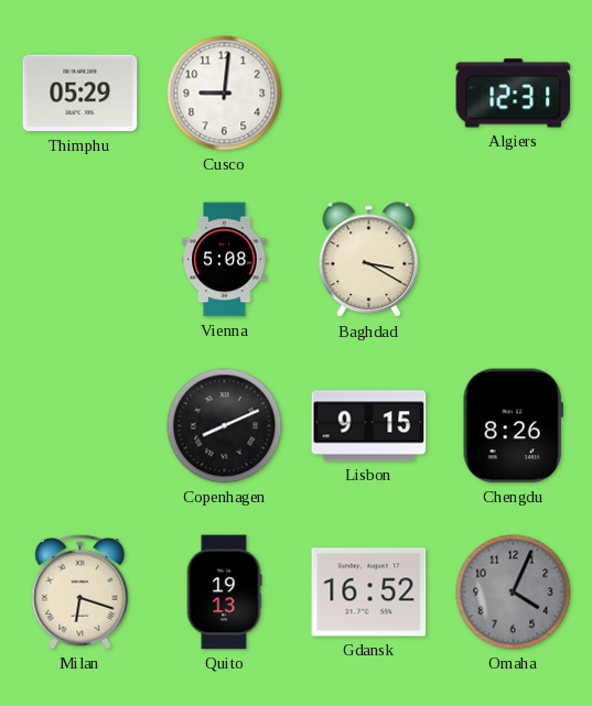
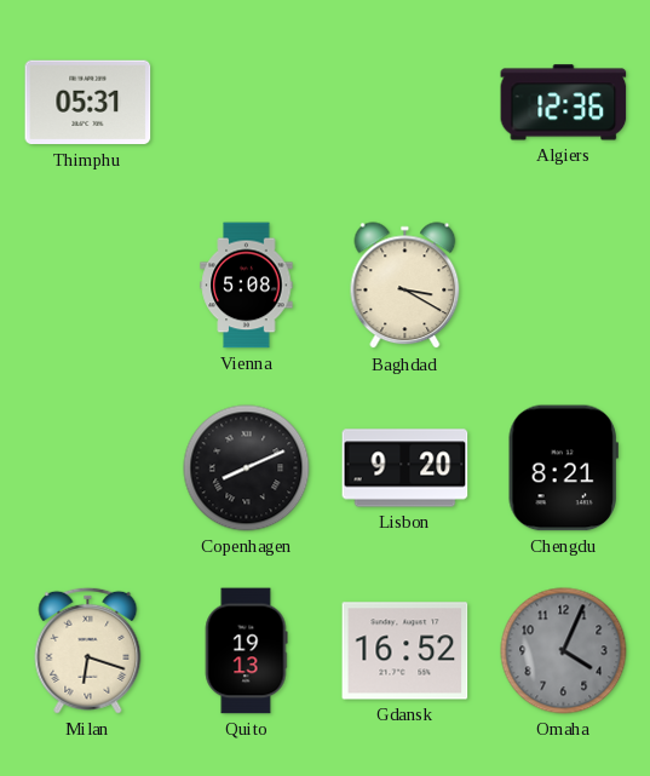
Thimphu: 05:29 -> 05:31 (88, 103)
Cusco: 9:01 -> none (225, 94)
Algiers: 12:31 -> 12:36 (564, 103)
Lisbon: 9:15 -> 9:20 (405, 469)
Chengdu: 8:26 -> 8:21 (563, 469)
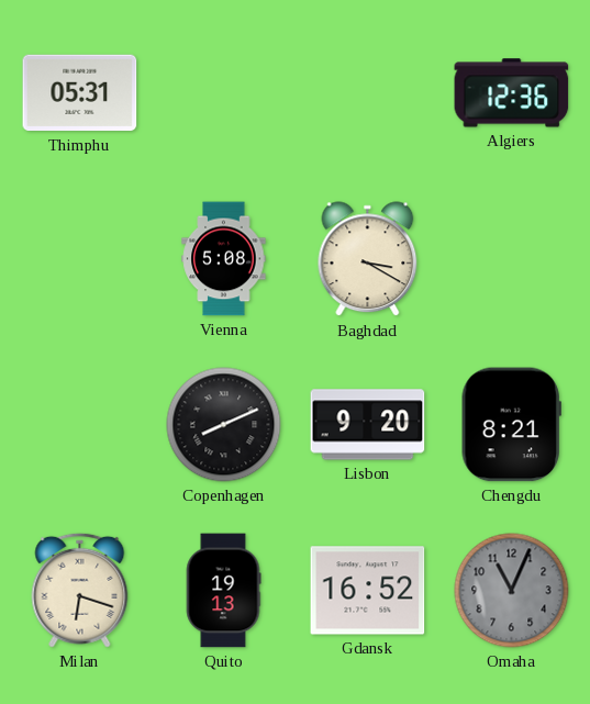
Omaha: 4:04 -> 11:04 (512, 591)
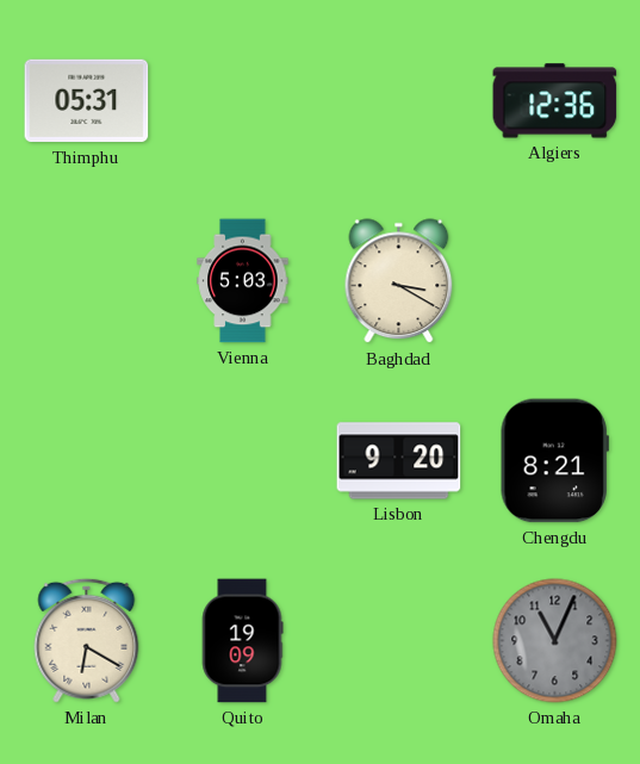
Vienna: 5:08 -> 5:03 (243, 281)
Copenhagen: 8:11 -> none (224, 425)
Milan: 6:18 -> 6:20 (87, 640)
Quito: 19:13 -> 19:09 (242, 641)
Gdansk: 16:52 -> none (368, 591)
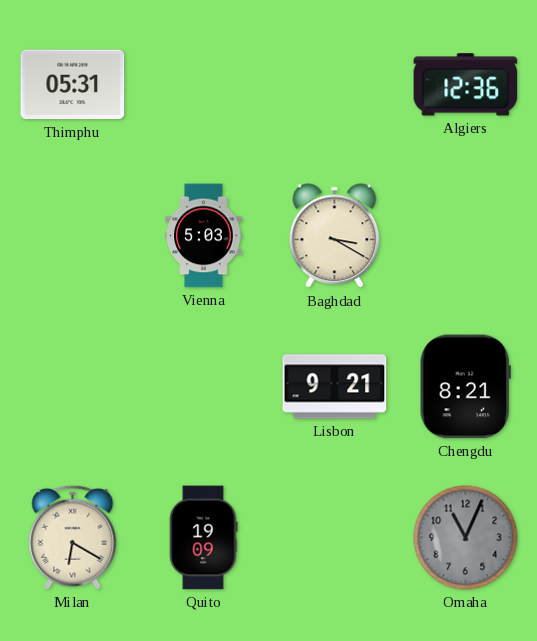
Lisbon: 9:20 -> 9:21 (335, 387)
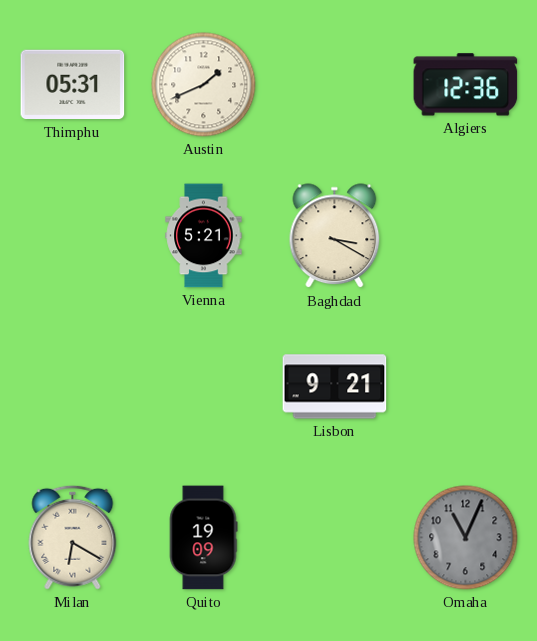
Austin: none -> 1:41 (204, 85)
Vienna: 5:03 -> 5:21 (204, 236)
Chengdu: 8:21 -> none (465, 387)
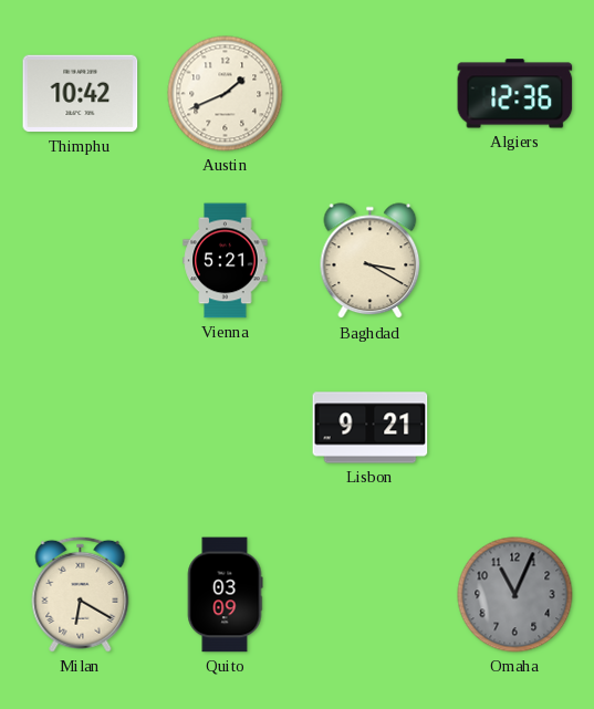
Thimphu: 05:31 -> 10:42 (81, 94)
Quito: 19:09 -> 03:09 (225, 595)
